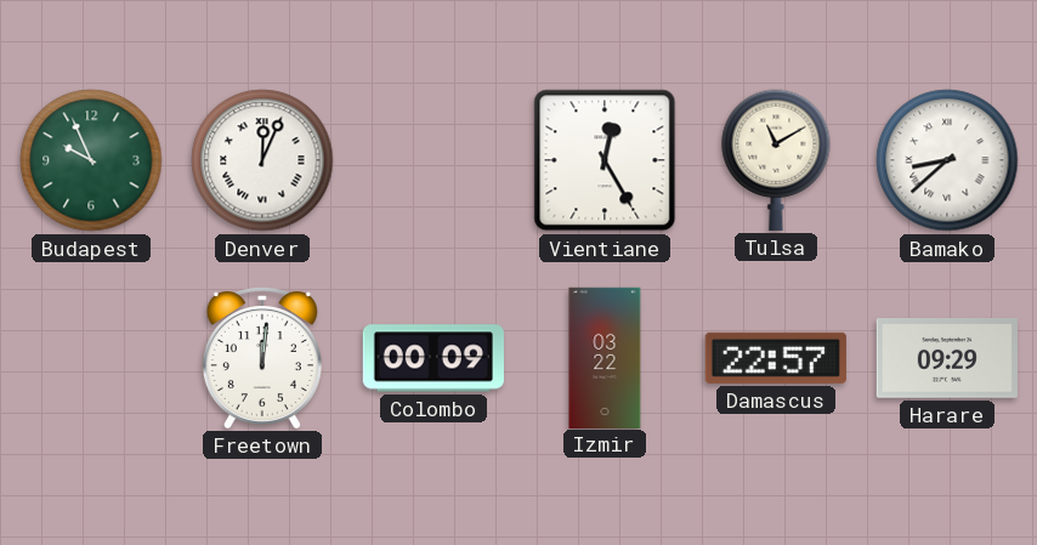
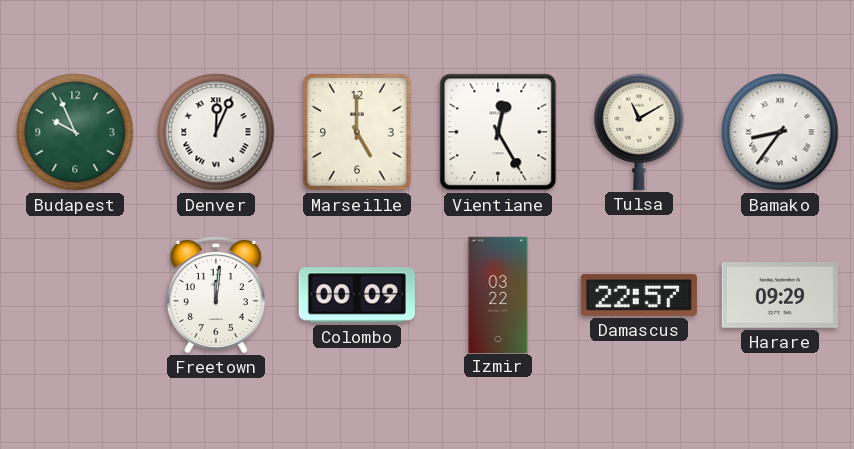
Marseille: none -> 5:00 (357, 133)
Bamako: 8:38 -> 8:36 (780, 132)
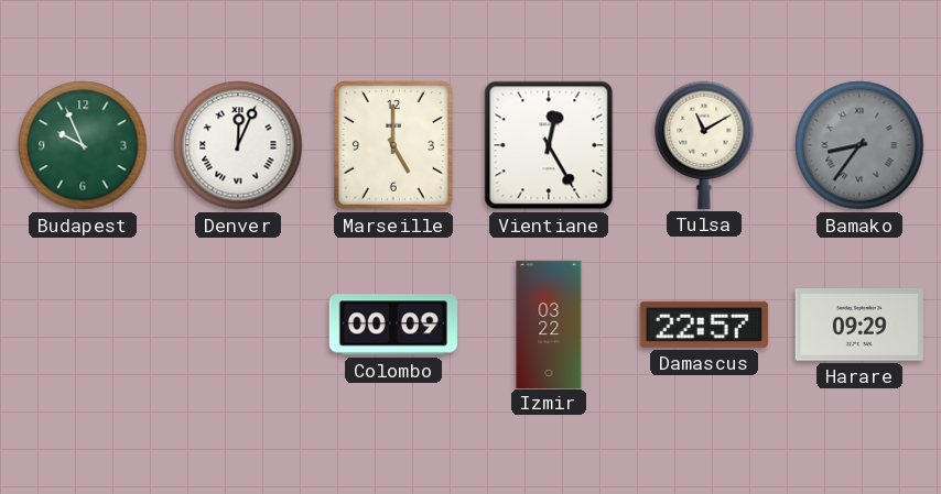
Bamako dial: white -> grey (859, 145)
Freetown: 12:01 -> none (216, 294)
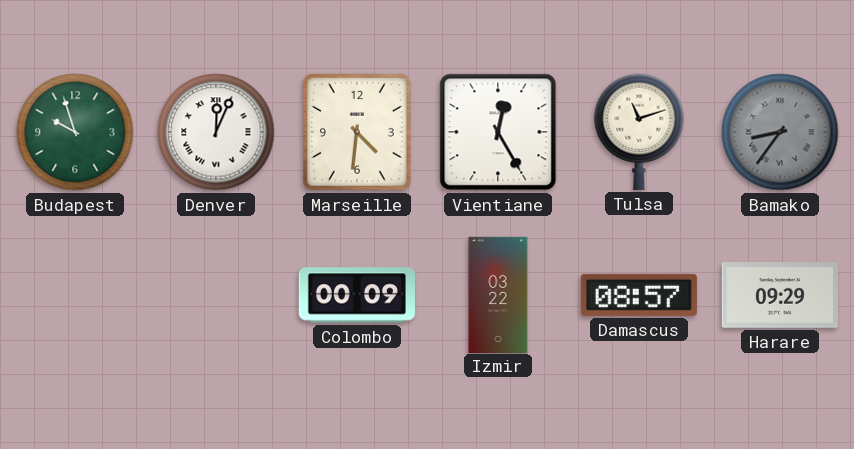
Budapest: 9:56 -> 9:57 (75, 132)
Marseille: 5:00 -> 4:31 (357, 133)
Tulsa: 11:10 -> 11:12 (639, 132)
Damascus: 22:57 -> 08:57 (639, 295)
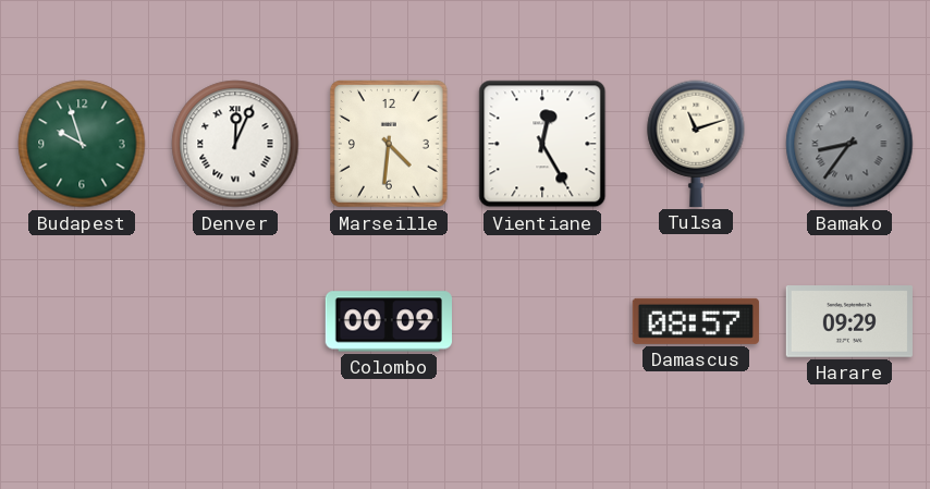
Izmir: 03:22 -> none (498, 294)
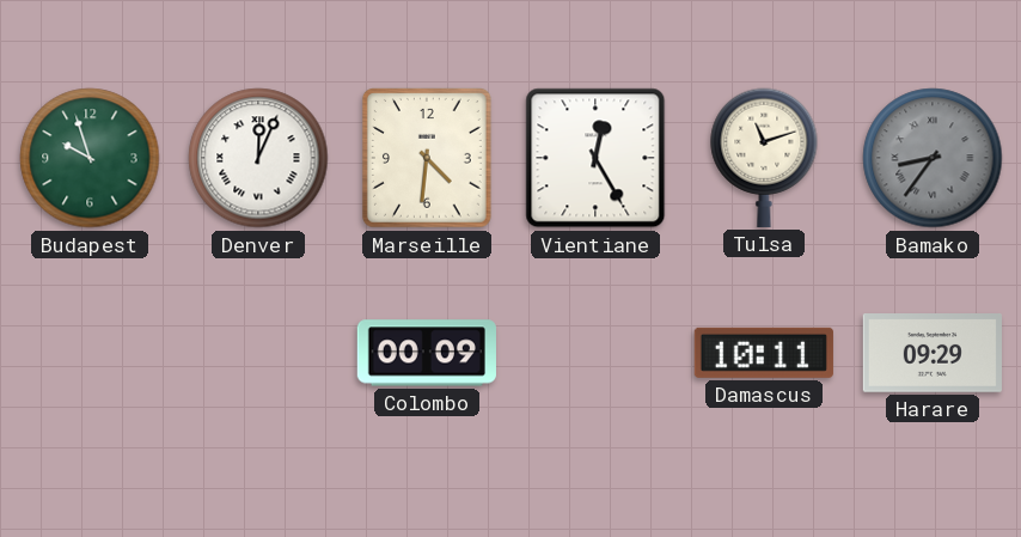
Damascus: 08:57 -> 10:11 (764, 353)
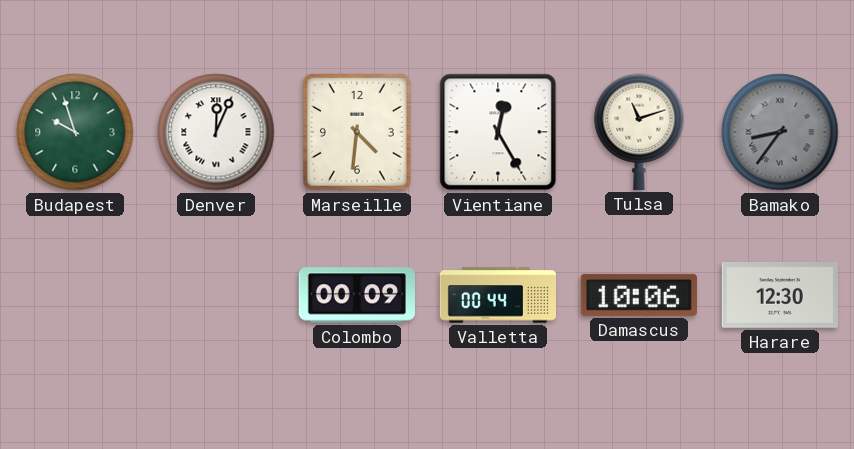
Valletta: none -> 00:44 (497, 295)
Damascus: 10:11 -> 10:06 (639, 295)
Harare: 09:29 -> 12:30 (780, 296)
